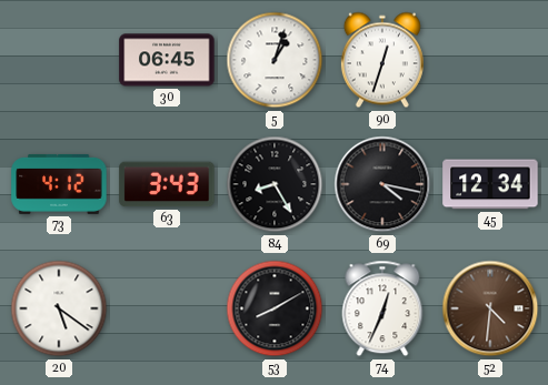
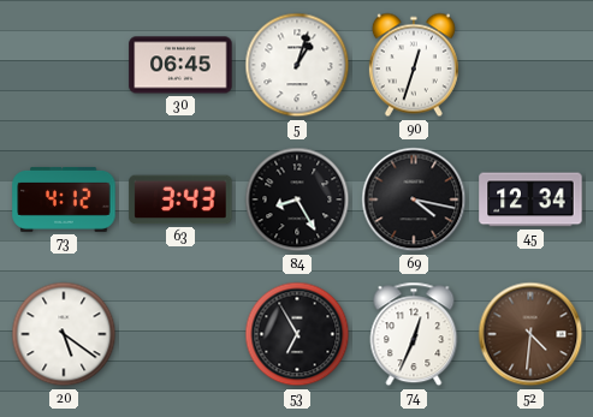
53: 8:10 -> 6:55 (297, 334)
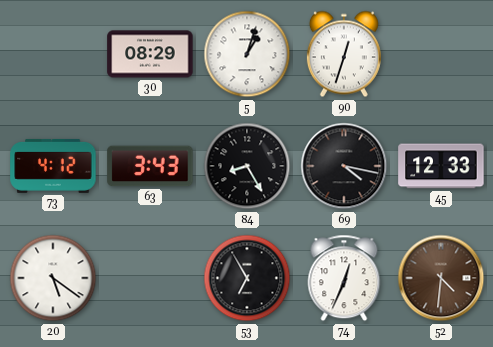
30: 06:45 -> 08:29 (150, 54)
45: 12:34 -> 12:33 (441, 166)
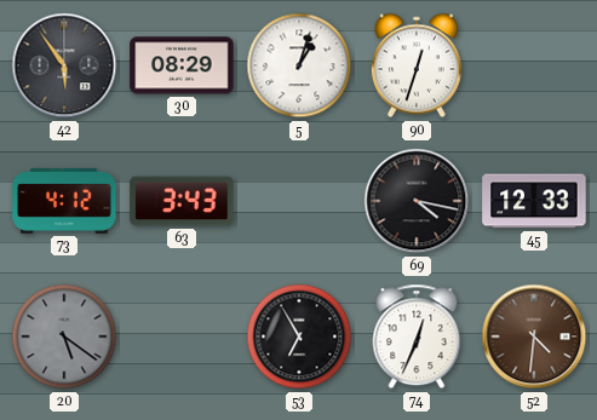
42: none -> 5:54 (64, 65)
84: 8:25 -> none (247, 166)
20 dial: white -> grey (64, 336)
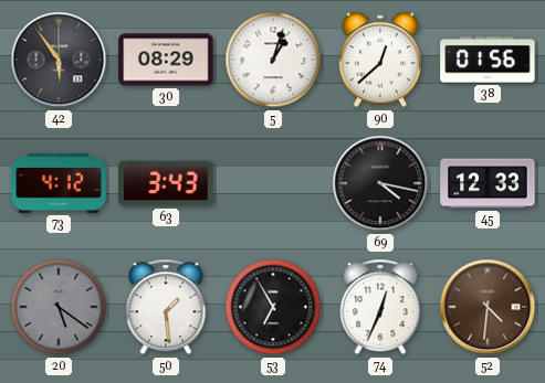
90: 12:33 -> 12:38 (380, 60)
38: none -> 01:56 (488, 60)
50: none -> 1:29 (166, 307)
